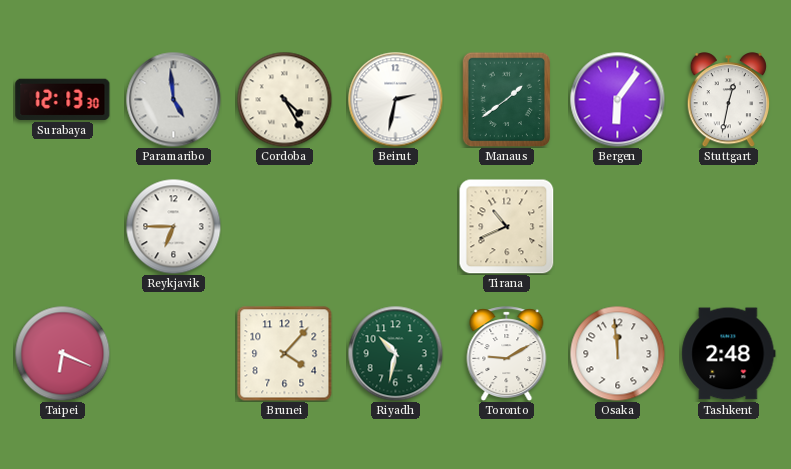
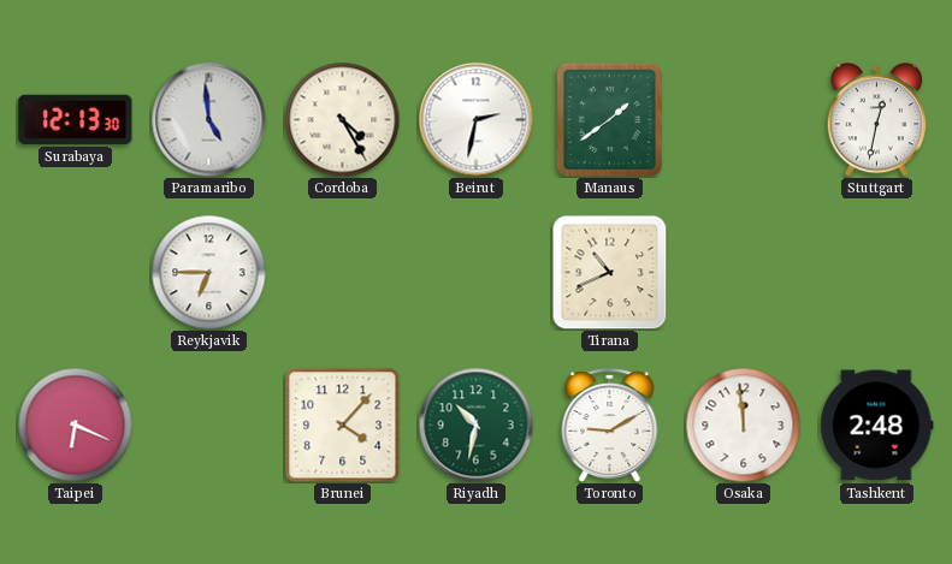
Bergen: 6:06 -> none (617, 99)
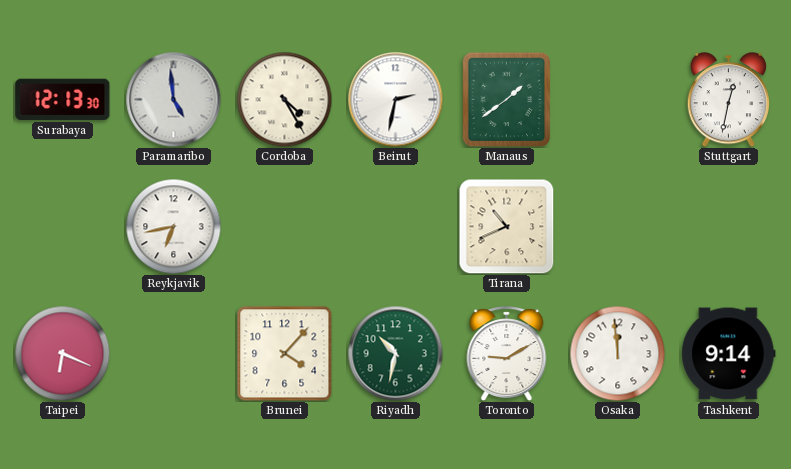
Reykjavik: 6:45 -> 6:43 (173, 226)
Tashkent: 2:48 -> 9:14 (729, 354)
